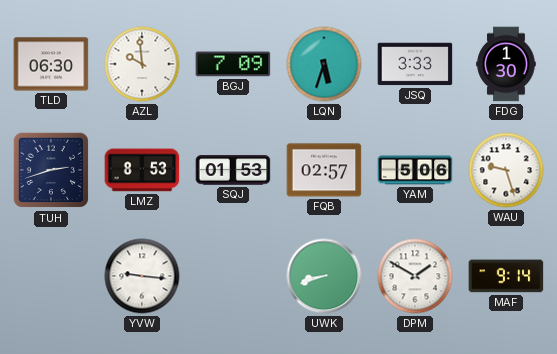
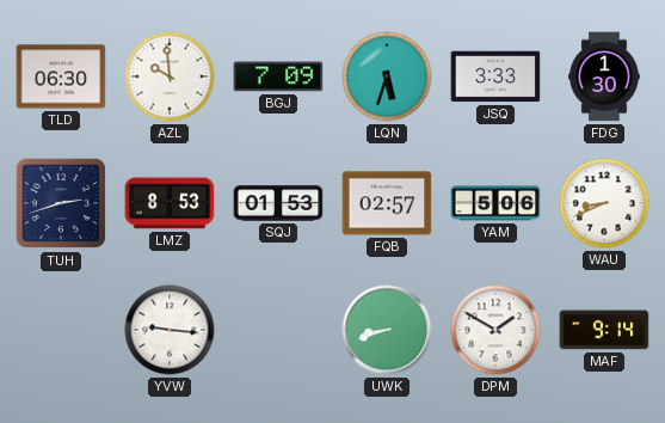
WAU: 9:27 -> 8:41 (604, 203)
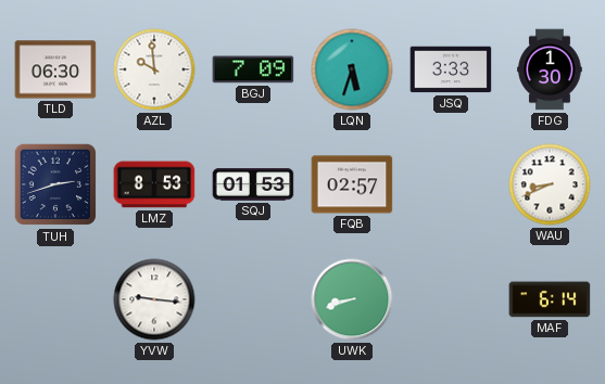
YAM: 5:06 -> none (495, 203)
DPM: 1:50 -> none (495, 330)
MAF: 9:14 -> 6:14 (550, 299)
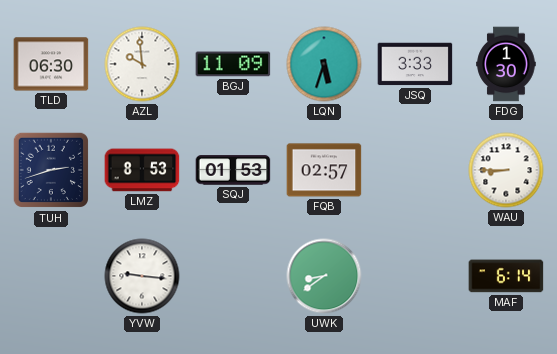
BGJ: 7:09 -> 11:09 (233, 64)
WAU: 8:41 -> 8:45 (506, 170)
UWK: 8:42 -> 8:39 (324, 276)
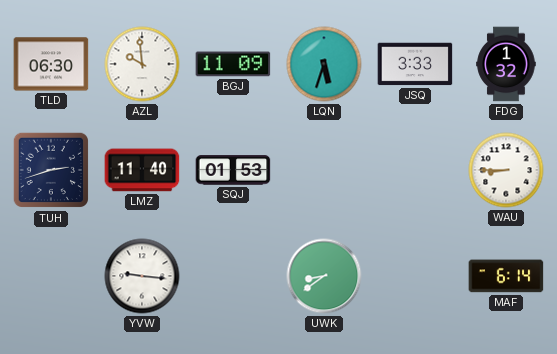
FDG: 1:30 -> 1:32 (506, 64)
LMZ: 8:53 -> 11:40 (142, 170)
FQB: 02:57 -> none (324, 170)
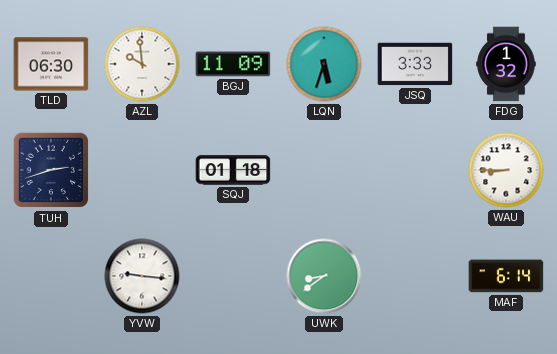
LMZ: 11:40 -> none (142, 170)
SQJ: 01:53 -> 01:18 (233, 170)
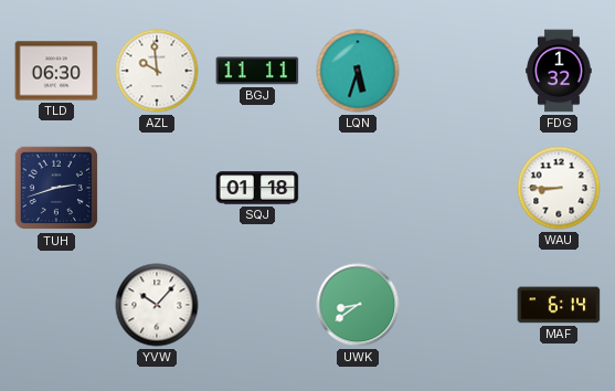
BGJ: 11:09 -> 11:11 (257, 71)
JSQ: 3:33 -> none (415, 64)
YVW: 9:16 -> 10:07 (157, 305)
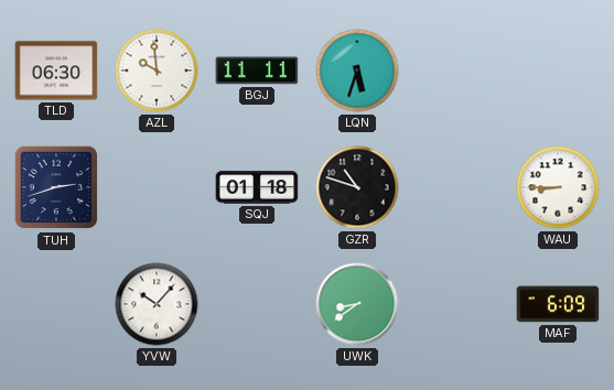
FDG: 1:32 -> none (559, 71)
GZR: none -> 10:48 (357, 187)
MAF: 6:14 -> 6:09 (558, 304)
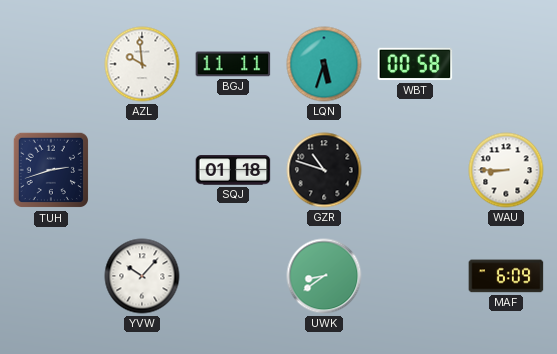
TLD: 06:30 -> none (56, 71)
WBT: none -> 00:58 (415, 64)
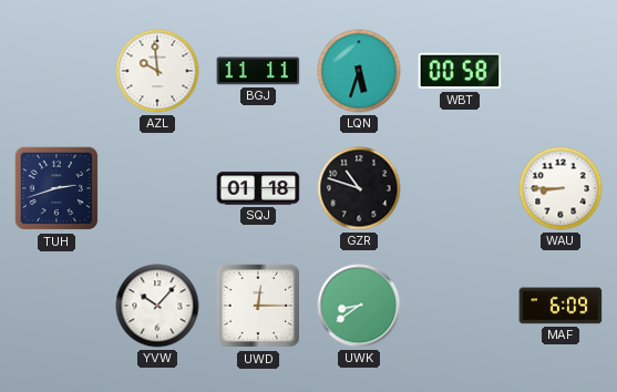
UWD: none -> 12:15 (258, 306)
